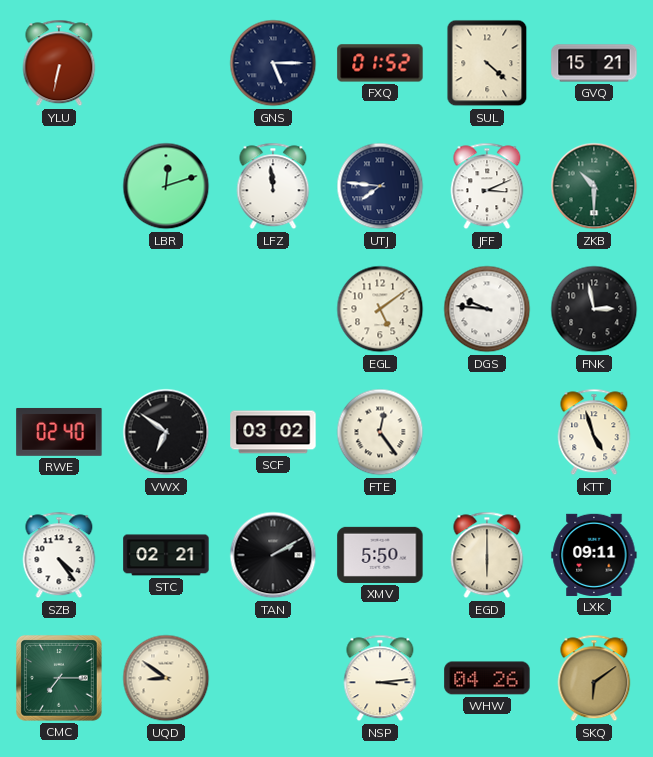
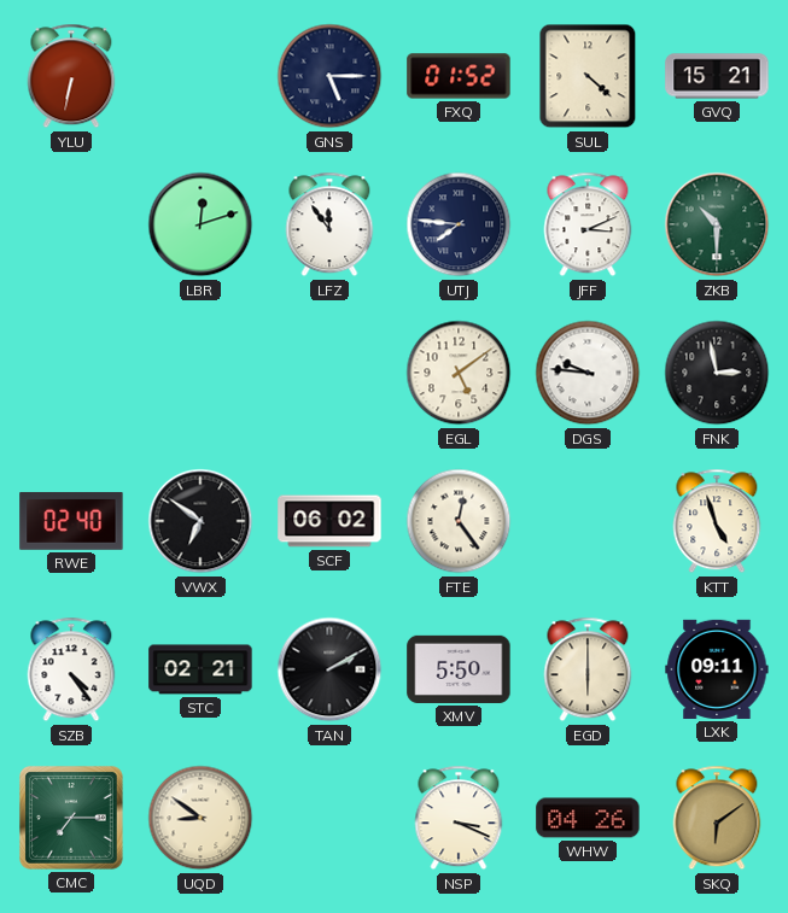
LFZ: 11:59 -> 11:54 (329, 224)
SCF: 03:02 -> 06:02 (329, 521)
NSP: 3:14 -> 3:19 (459, 818)
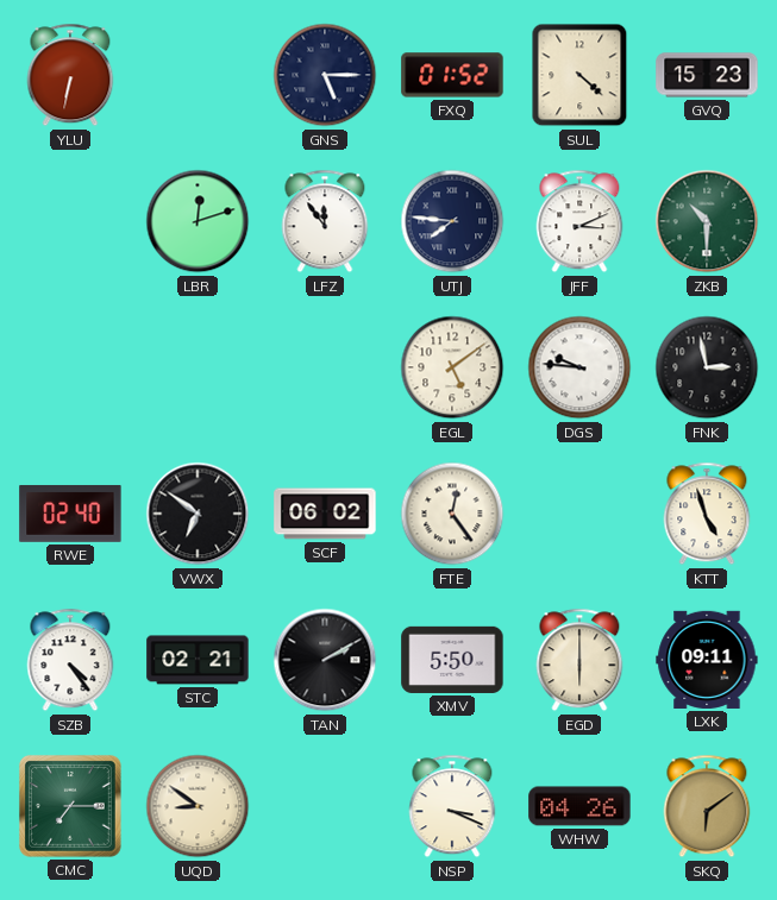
GVQ: 15:21 -> 15:23 (707, 75)
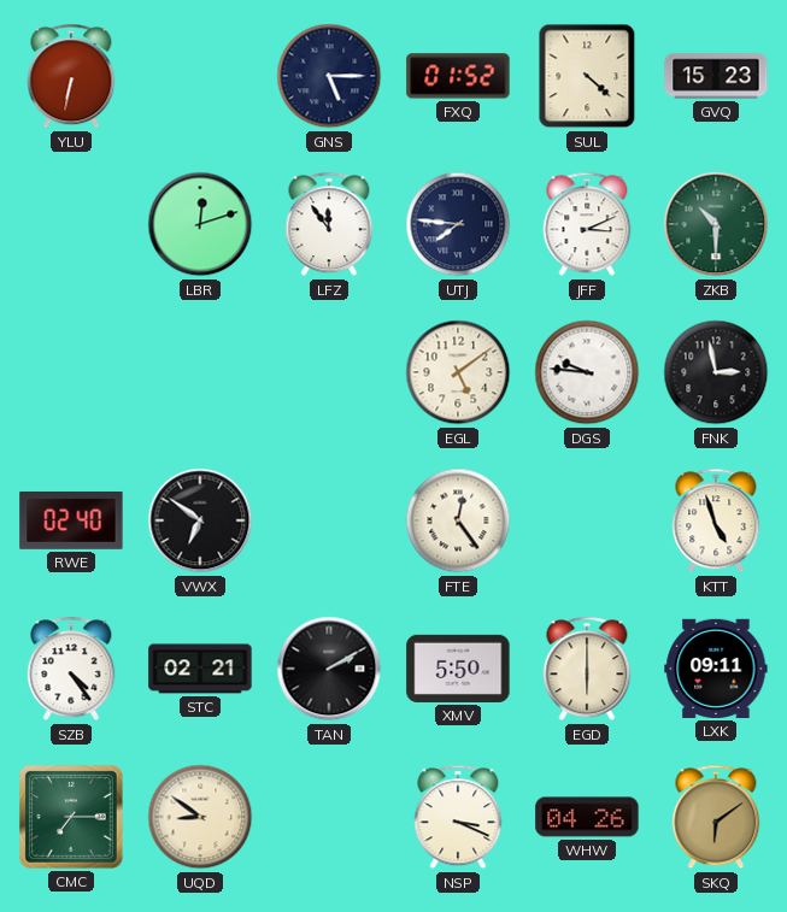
SCF: 06:02 -> none (325, 514)
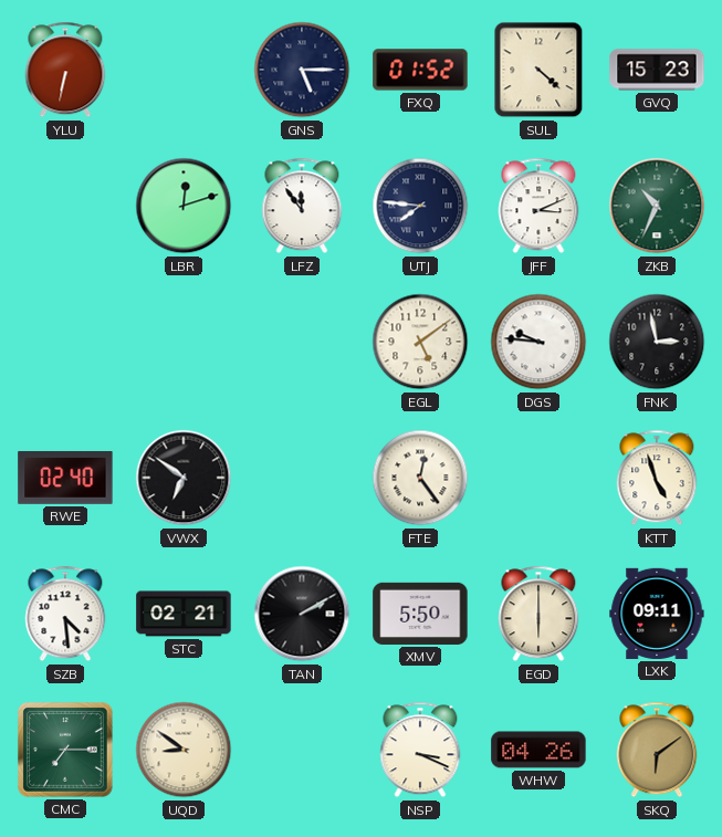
ZKB: 10:30 -> 10:34 (657, 206)
SZB: 4:24 -> 4:29 (65, 614)
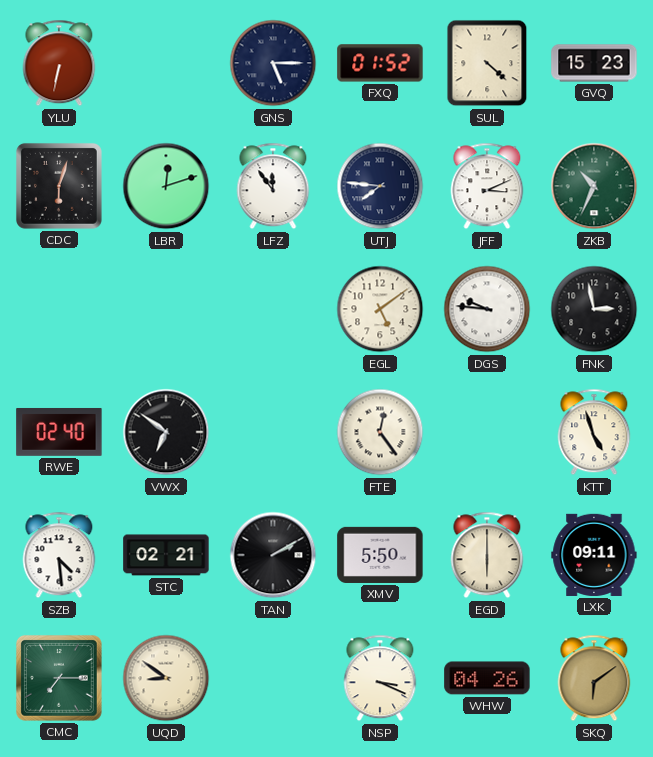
CDC: none -> 6:03 (59, 186)
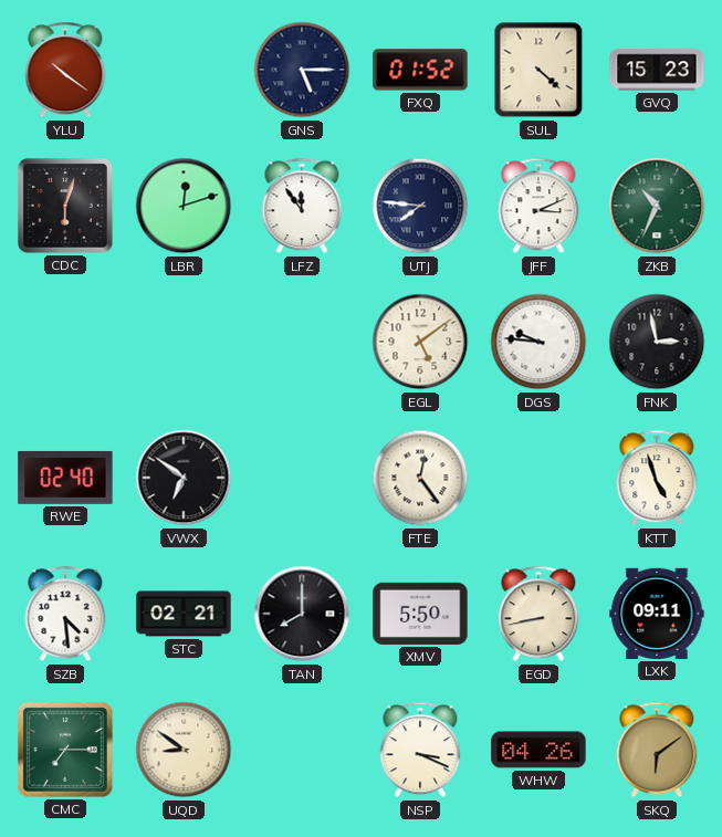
YLU: 6:32 -> 10:21 (65, 70)
TAN: 2:10 -> 8:00 (302, 614)
EGD: 6:00 -> 8:43 (538, 614)
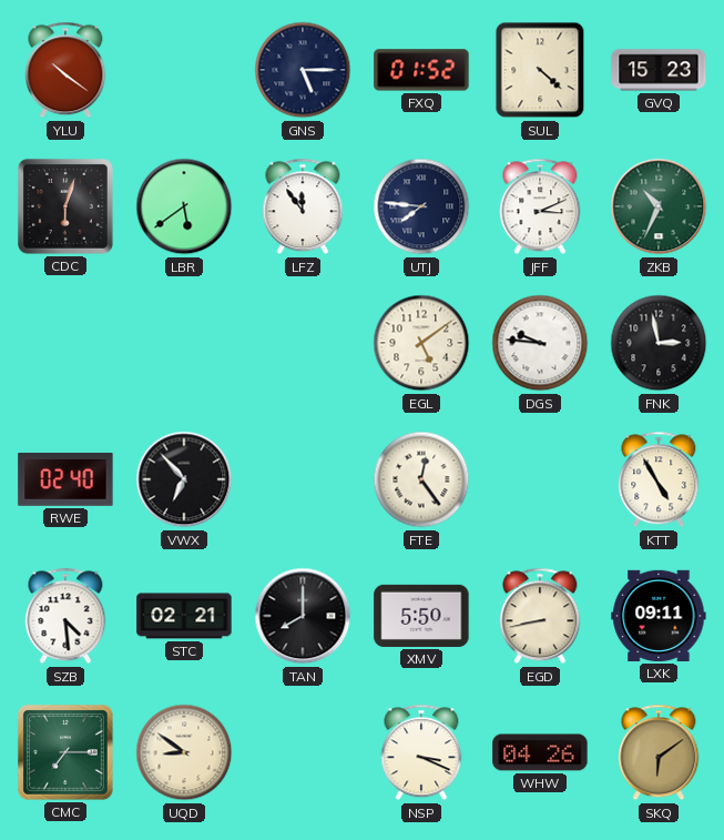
LBR: 12:12 -> 5:39 (184, 206)
VWX: 6:51 -> 6:53 (184, 479)
KTT: 4:57 -> 4:55 (659, 479)
